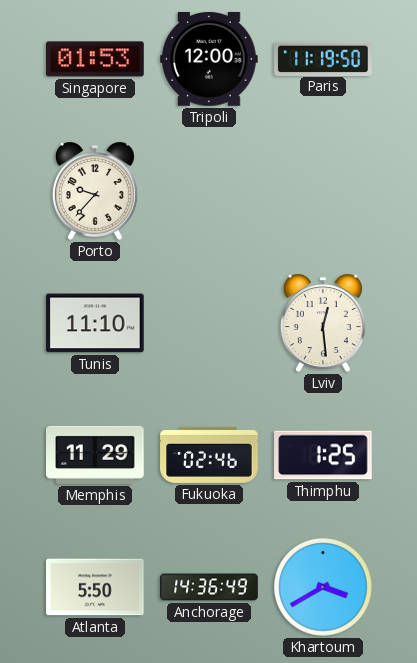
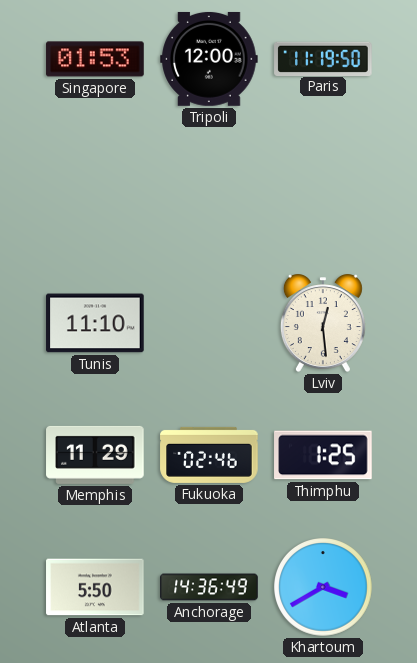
Porto: 9:37 -> none (95, 191)
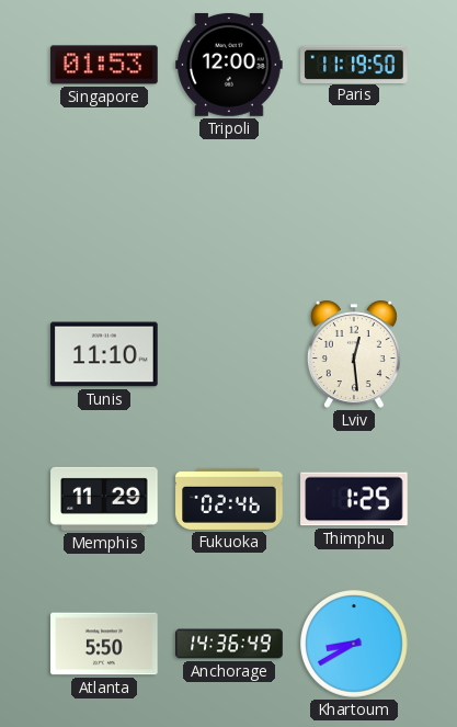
Khartoum: 3:40 -> 8:40 (355, 645)
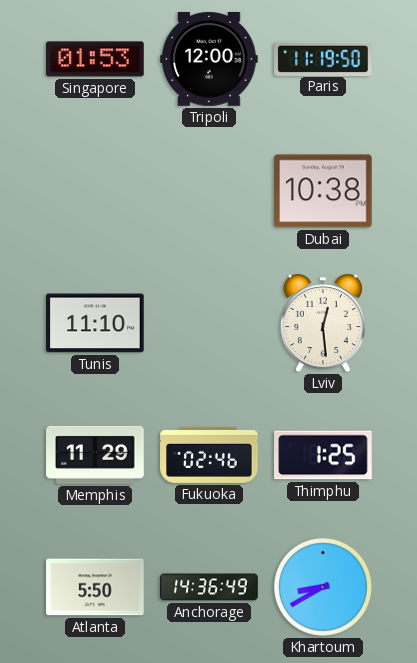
Dubai: none -> 10:38 (323, 191)
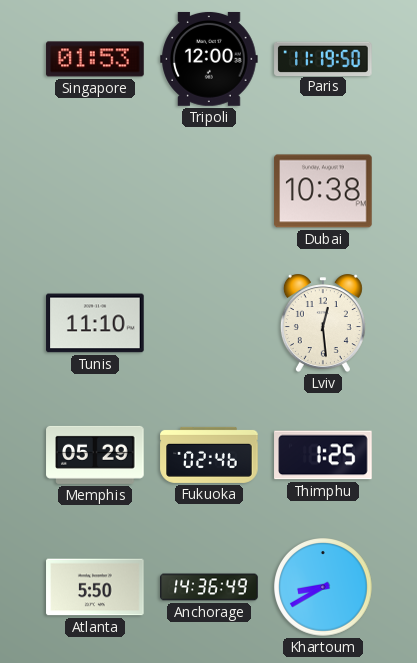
Memphis: 11:29 -> 05:29 (95, 455)
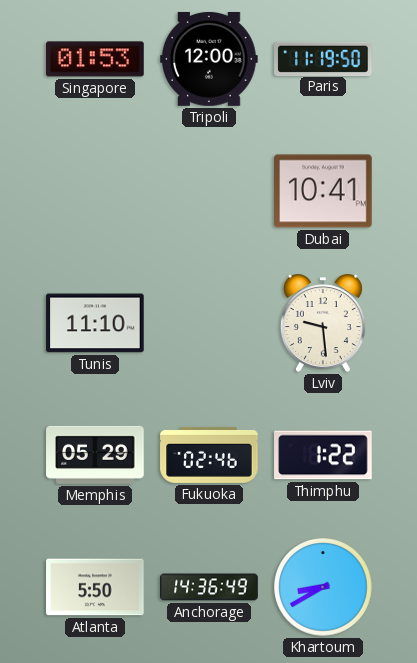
Dubai: 10:38 -> 10:41 (323, 191)
Lviv: 12:29 -> 9:29 (323, 323)
Thimphu: 1:25 -> 1:22 (323, 455)
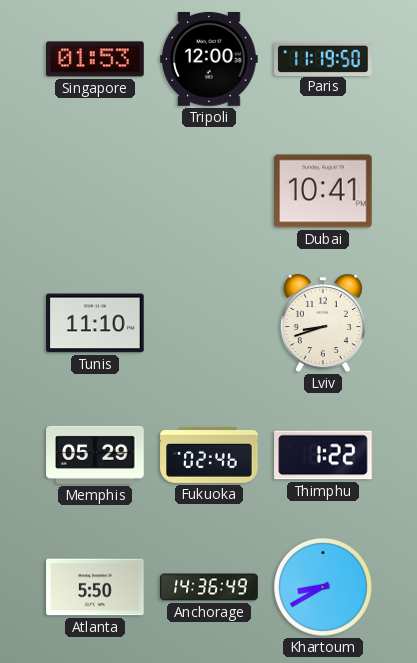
Lviv: 9:29 -> 8:42 (323, 323)
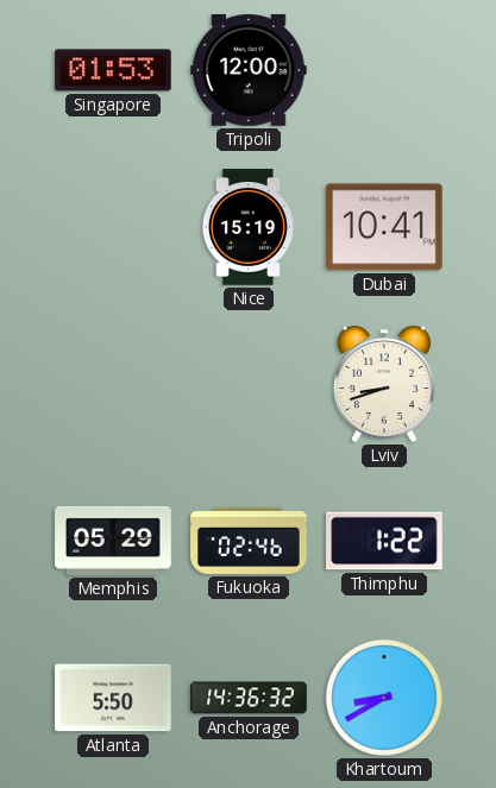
Paris: 11:19 -> none (323, 58)
Nice: none -> 15:19 (247, 227)
Tunis: 11:10 -> none (95, 323)
Anchorage: 14:36:49 -> 14:36:32 (249, 698)
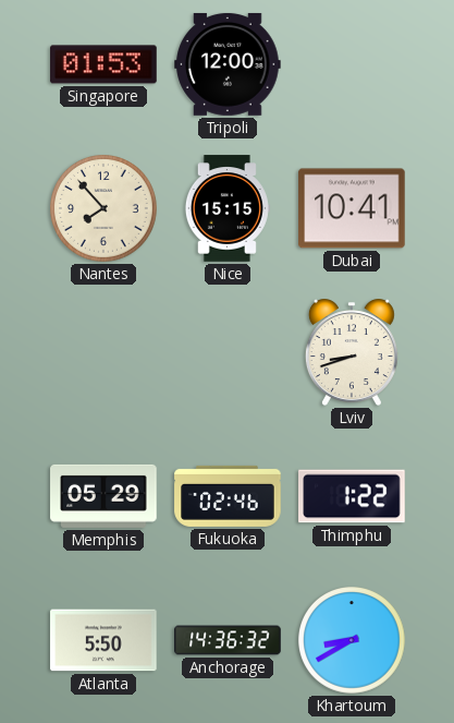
Nantes: none -> 7:53 (105, 209)
Nice: 15:19 -> 15:15 (226, 208)
